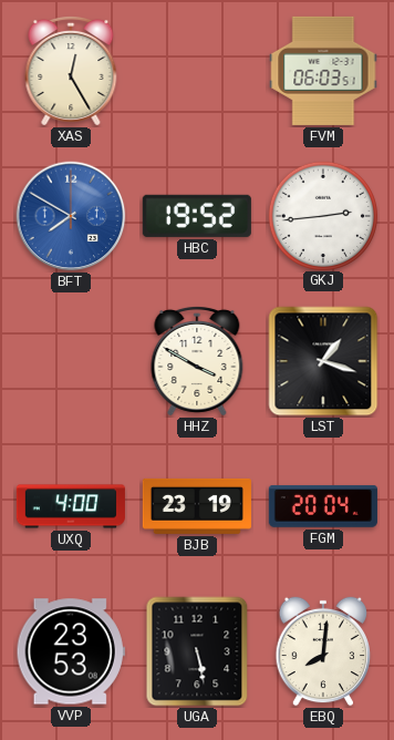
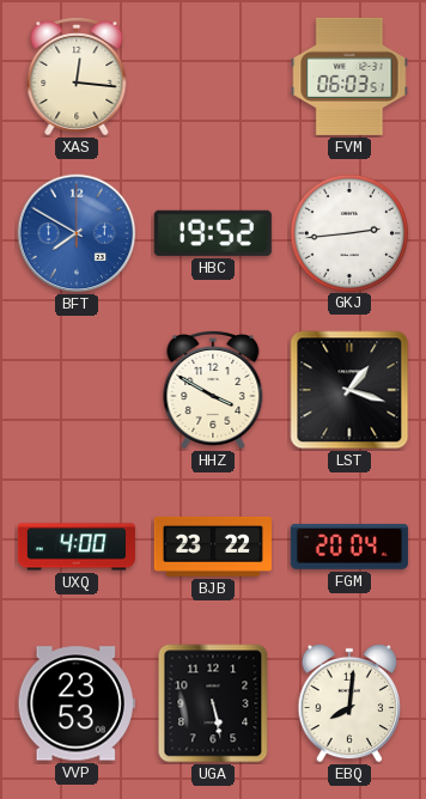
XAS: 12:25 -> 12:16 (77, 77)
BJB: 23:19 -> 23:22 (213, 547)
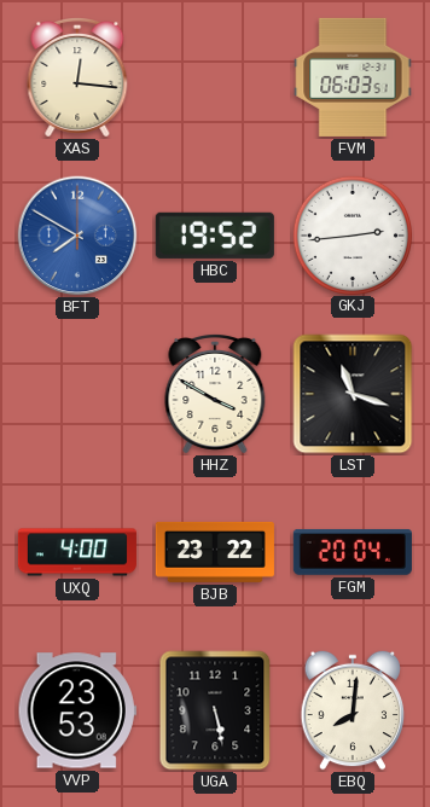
LST: 1:18 -> 11:18 (353, 394)
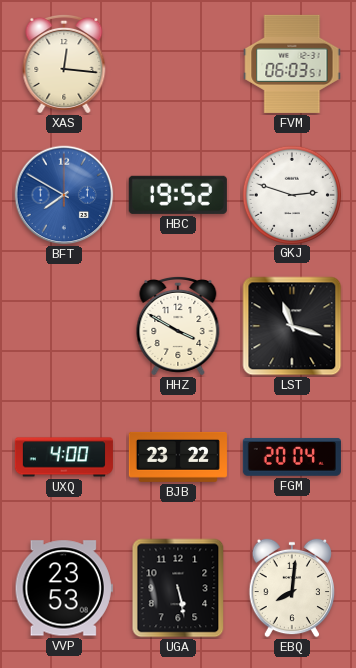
GKJ: 2:44 -> 2:48 (291, 194)
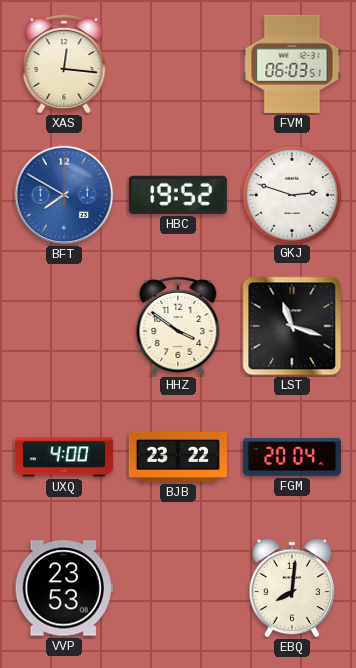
HHZ: 3:50 -> 3:51 (178, 326)
UGA: 5:28 -> none (178, 588)
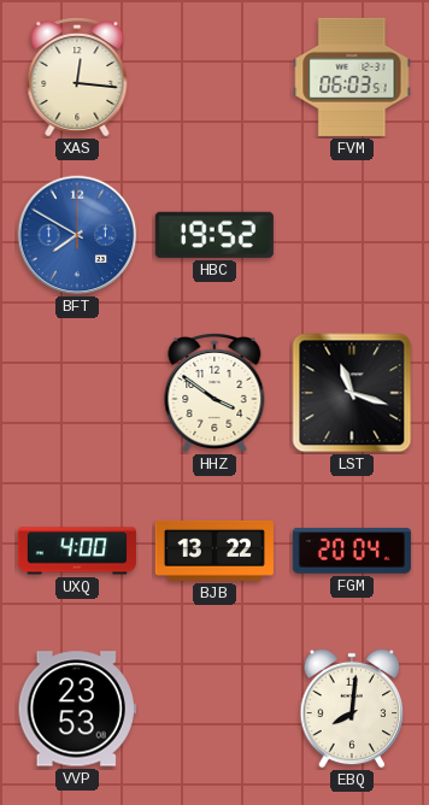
GKJ: 2:48 -> none (291, 194)
BJB: 23:22 -> 13:22 (214, 551)
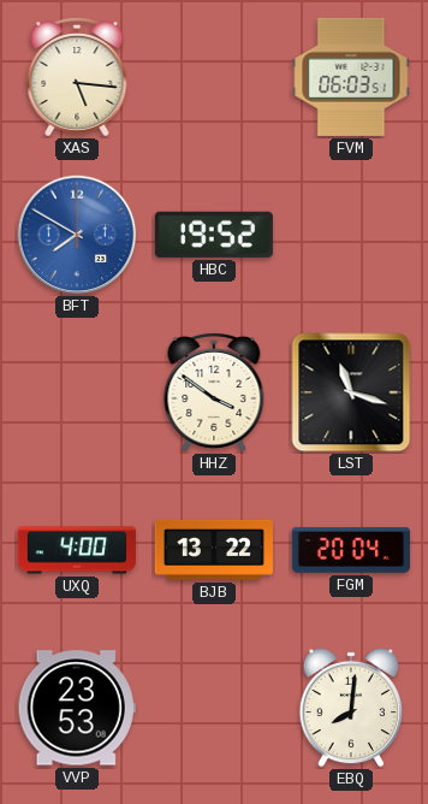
XAS: 12:16 -> 5:16 (77, 77)
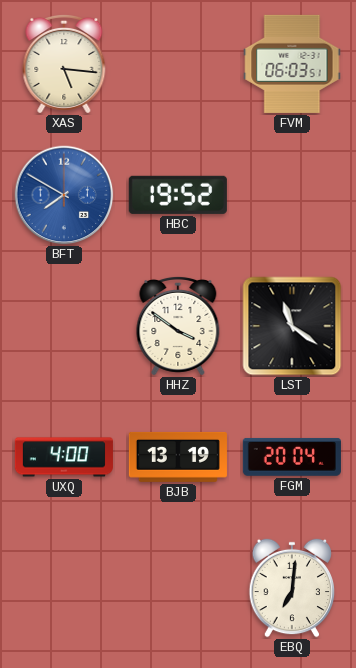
LST: 11:18 -> 11:21 (292, 326)
BJB: 13:22 -> 13:19 (178, 457)
VVP: 23:53 -> none (77, 708)
EBQ: 8:01 -> 7:01 (292, 588)
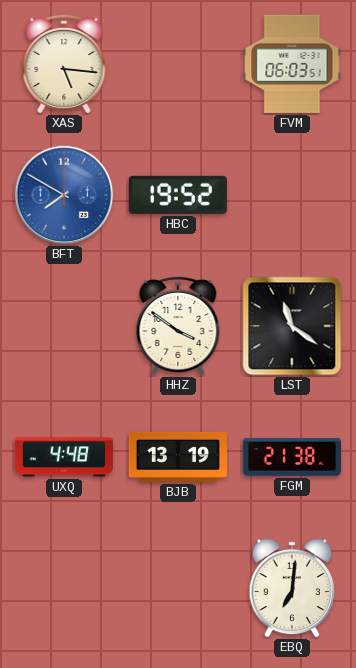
UXQ: 4:00 -> 4:48 (64, 457)
FGM: 20:04 -> 21:38 (292, 457)
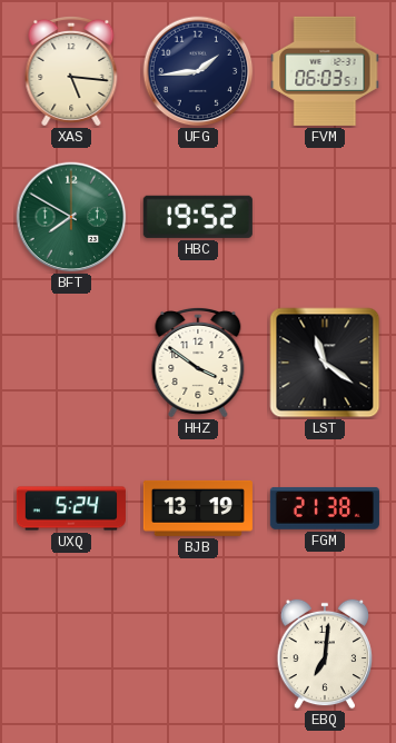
UFG: none -> 1:44 (198, 71)
BFT dial: blue -> green (71, 217)
UXQ: 4:48 -> 5:24 (71, 508)
